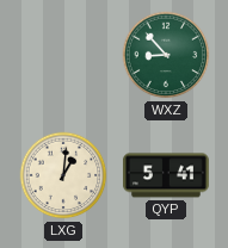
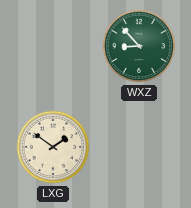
LXG: 1:01 -> 1:51 (53, 147)
QYP: 5:41 -> none (166, 175)
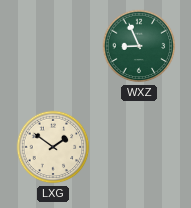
WXZ: 8:53 -> 8:56 (139, 46)
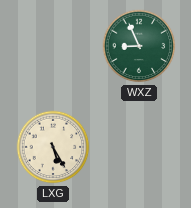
LXG: 1:51 -> 5:25 (53, 147)
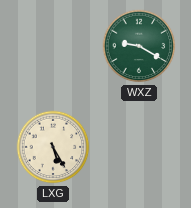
WXZ: 8:56 -> 9:20 (139, 46)
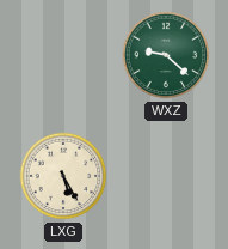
WXZ: 9:20 -> 9:22 (166, 55)
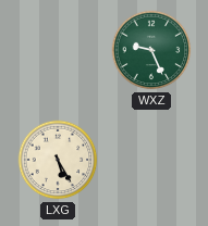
WXZ: 9:22 -> 9:26 (151, 50)
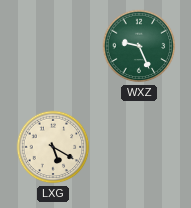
LXG: 5:25 -> 5:20 (53, 147)
